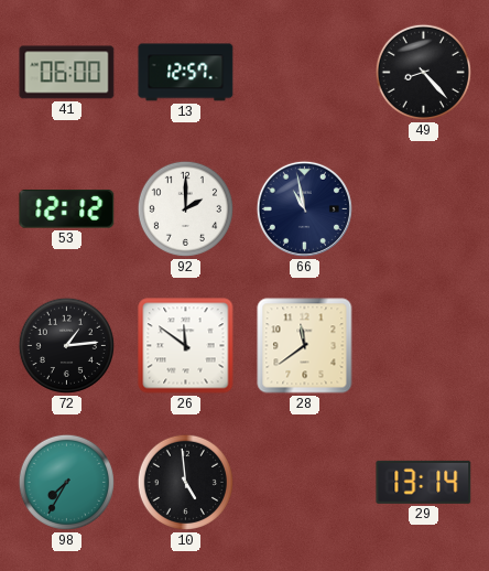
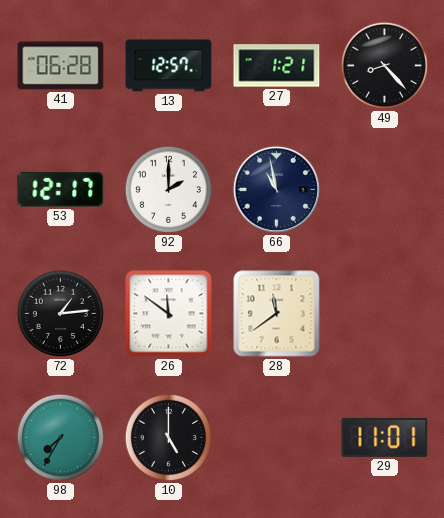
41: 06:00 -> 06:28 (61, 66)
27: none -> 1:21 (277, 66)
53: 12:12 -> 12:17 (61, 190)
10: 4:59 -> 5:00 (168, 437)
29: 13:14 -> 11:01 (385, 437)
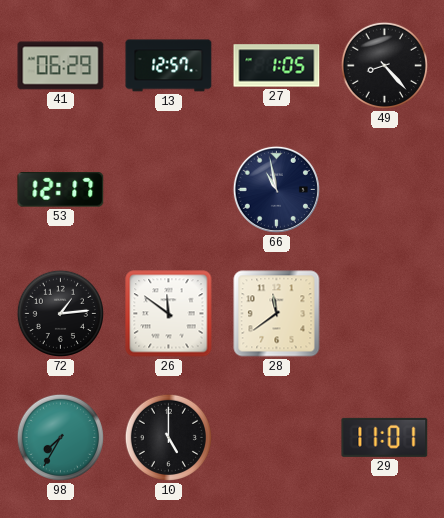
41: 06:28 -> 06:29 (61, 66)
27: 1:21 -> 1:05 (277, 66)
92: 2:00 -> none (168, 189)
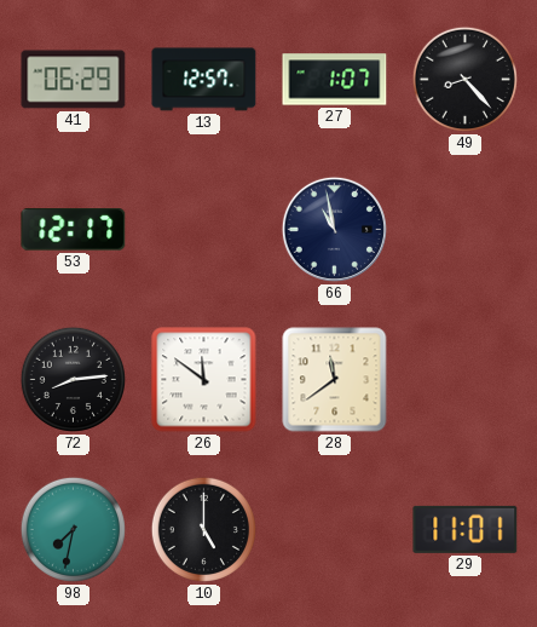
27: 1:05 -> 1:07 (335, 80)
72: 1:14 -> 8:14 (73, 379)
98: 7:35 -> 7:32 (73, 529)
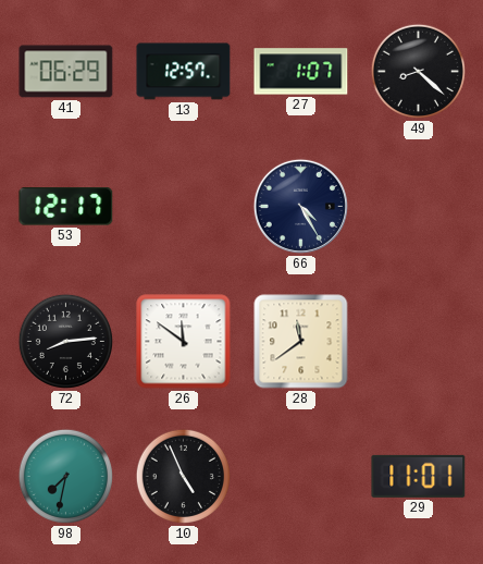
49: 8:23 -> 8:22 (418, 71)
66: 10:58 -> 4:25 (300, 206)
10: 5:00 -> 4:56 (183, 476)
